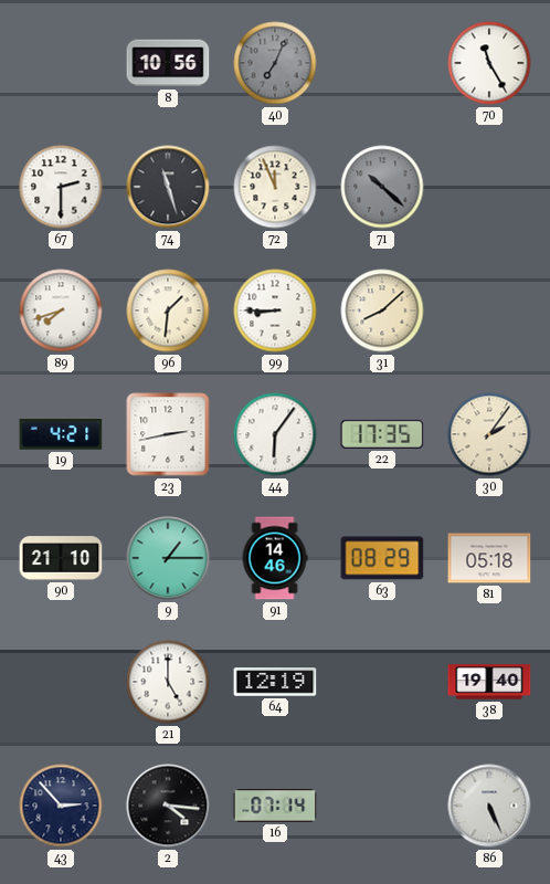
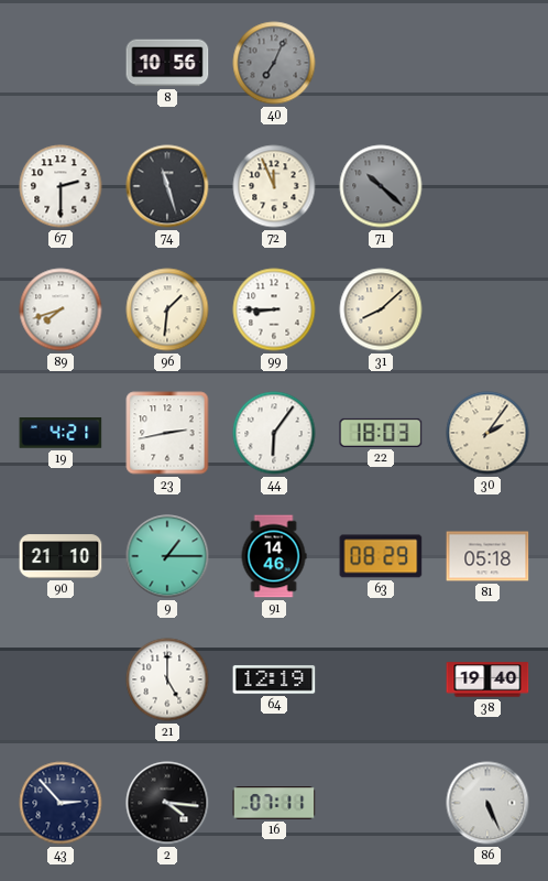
70: 11:25 -> none (489, 63)
22: 17:35 -> 18:03 (381, 433)
16: 07:14 -> 07:11 (274, 803)
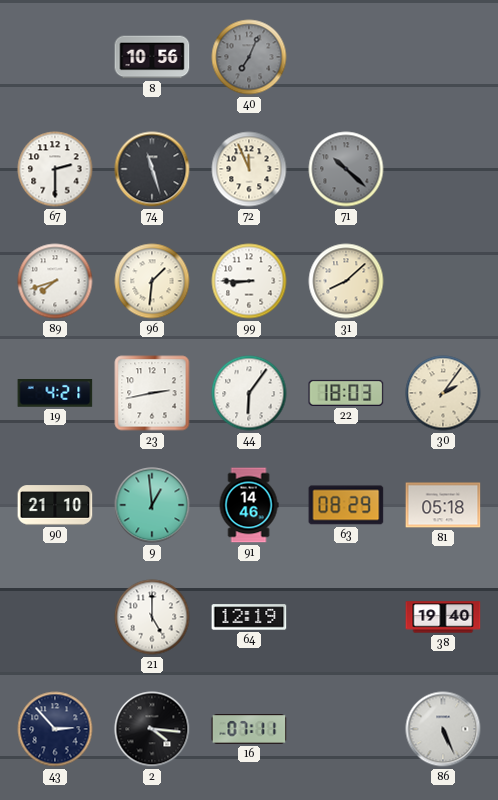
9: 1:15 -> 12:59 (152, 505)
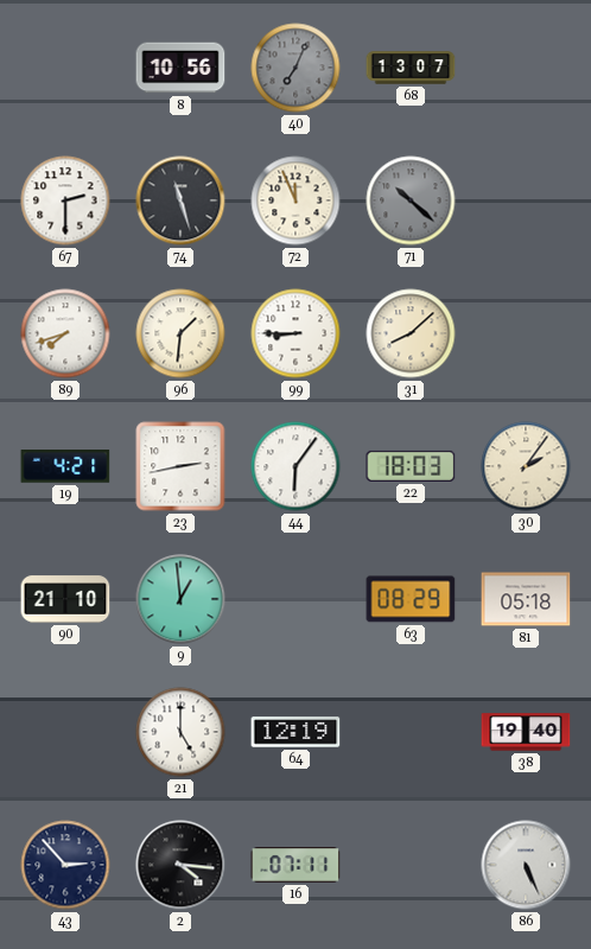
68: none -> 13:07 (411, 68)
91: 14:46 -> none (249, 505)
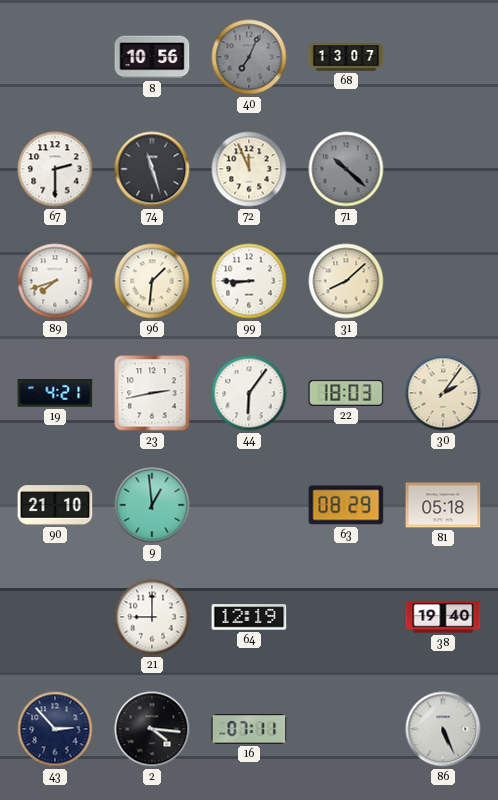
21: 5:00 -> 9:00 (152, 617)
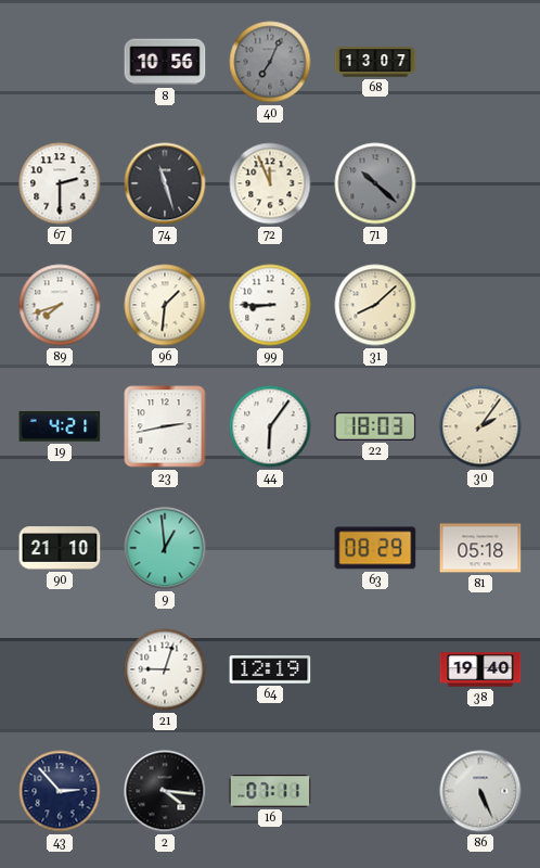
21: 9:00 -> 9:03 (165, 669)
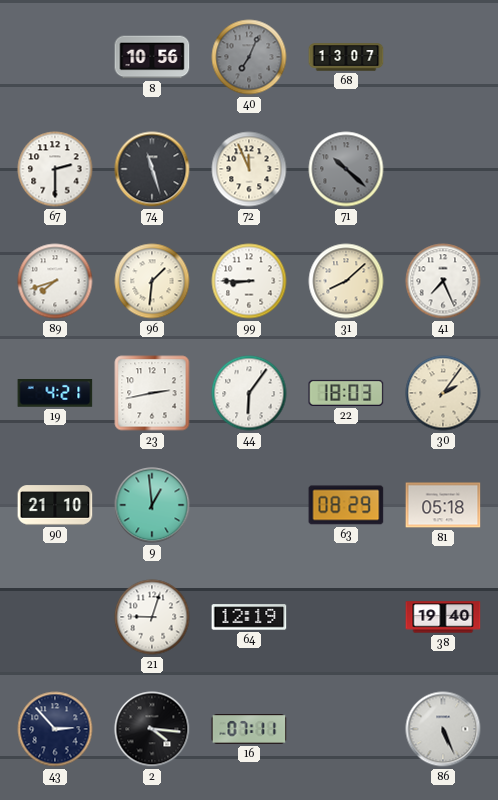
41: none -> 7:26 (443, 281)
